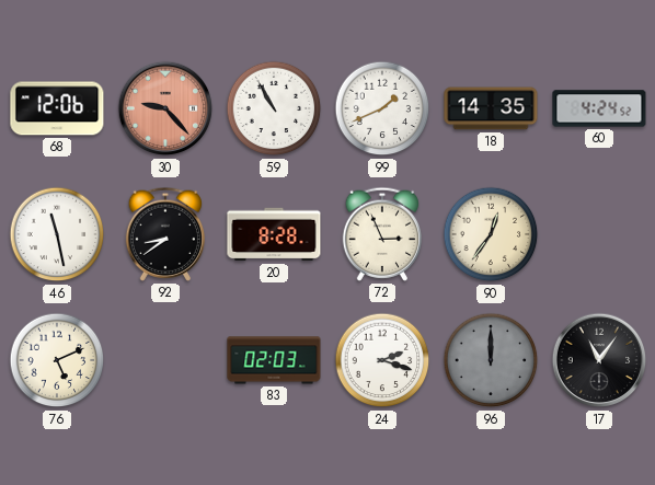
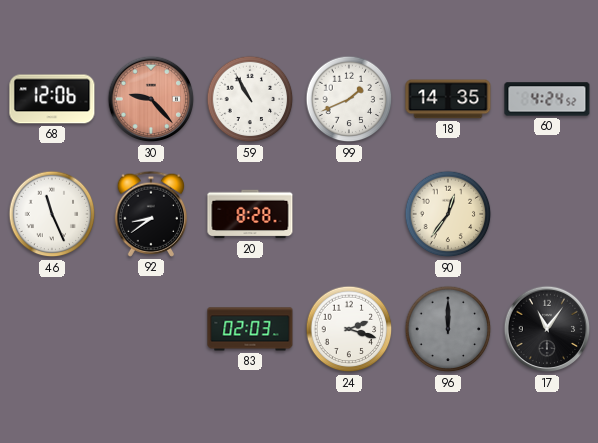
46: 11:28 -> 11:26 (52, 214)
72: 2:56 -> none (381, 234)
76: 5:11 -> none (57, 360)
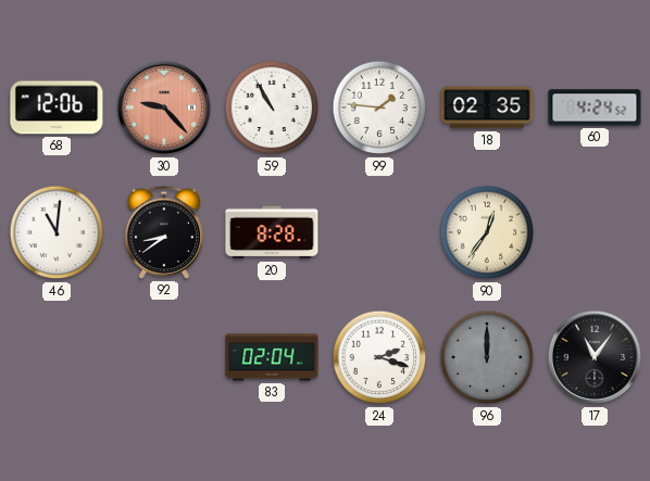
99: 1:41 -> 1:46 (379, 107)
18: 14:35 -> 02:35 (487, 107)
46: 11:26 -> 11:01 (57, 232)
83: 02:03 -> 02:04 (272, 357)
